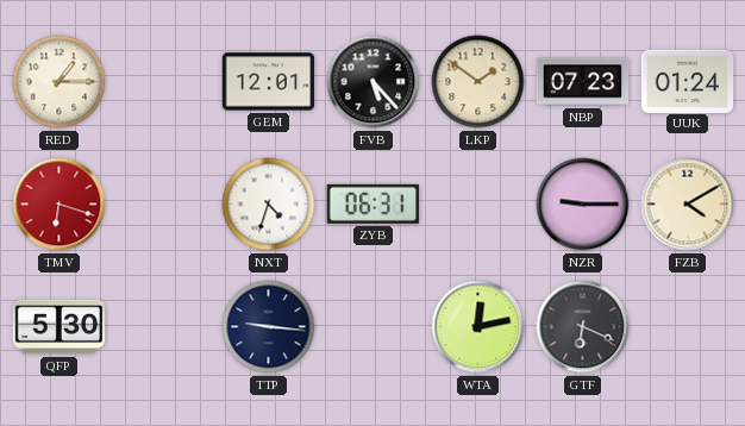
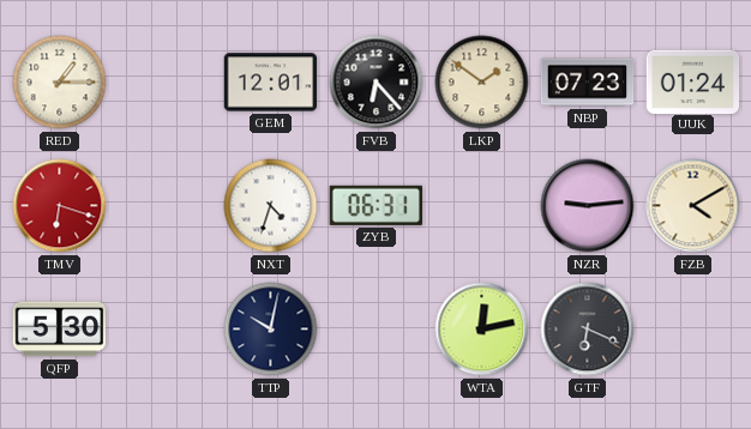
FVB: 5:23 -> 6:23 (377, 83)
NZR: 9:15 -> 9:14 (588, 206)
TTP: 9:16 -> 10:02 (271, 330)
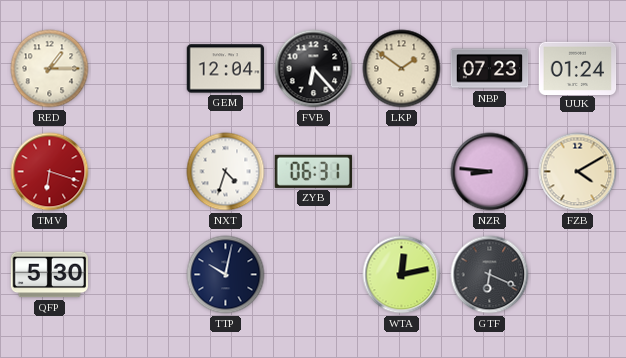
GEM: 12:01 -> 12:04 (226, 69)
NZR: 9:14 -> 8:46 (490, 172)
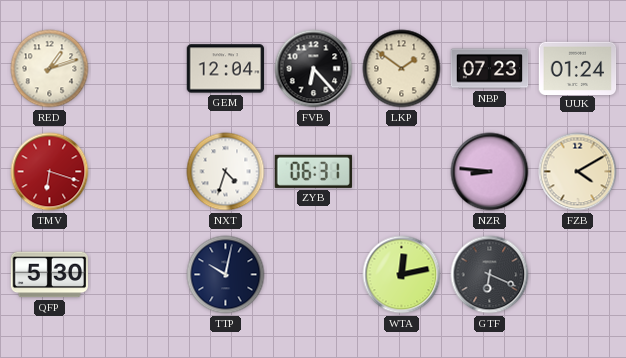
RED: 1:15 -> 1:12 (50, 69)
